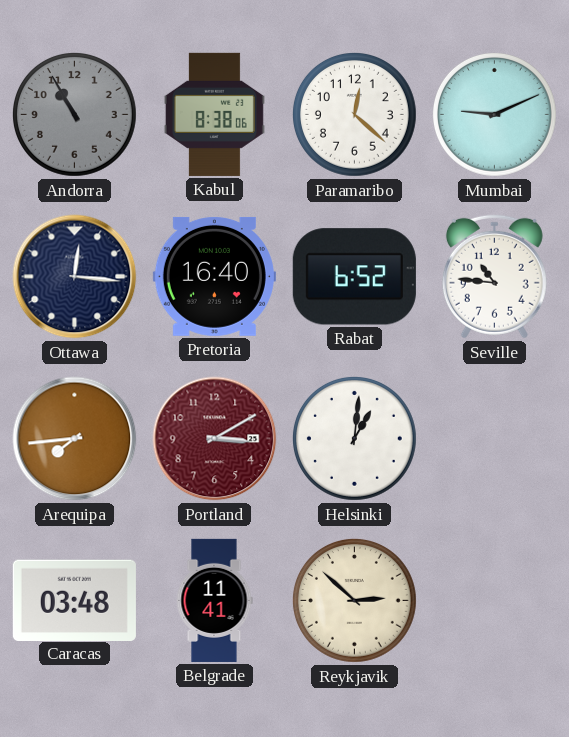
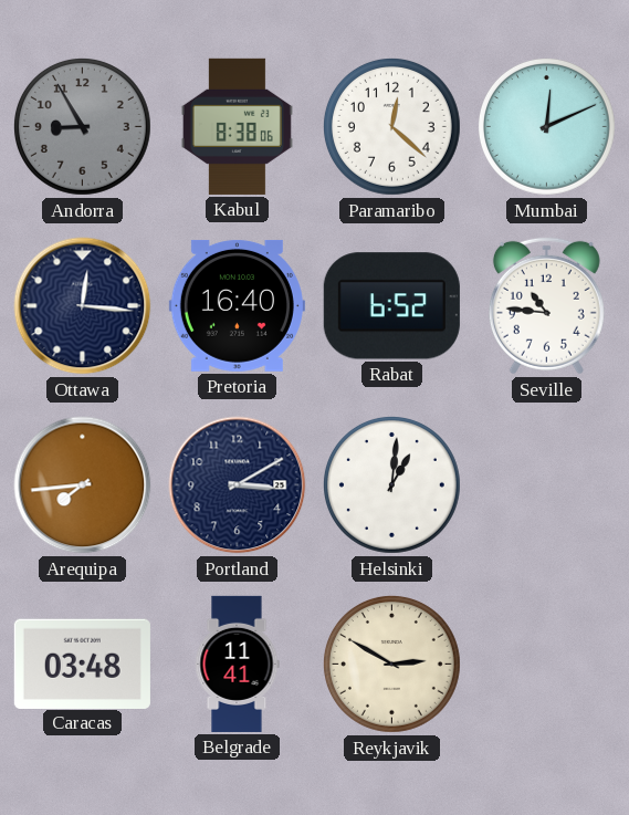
Andorra: 10:55 -> 8:55 (82, 126)
Mumbai: 9:11 -> 12:11 (546, 126)
Portland dial: burgundy -> navy (238, 485)
Reykjavik: 2:52 -> 2:50 (391, 664)
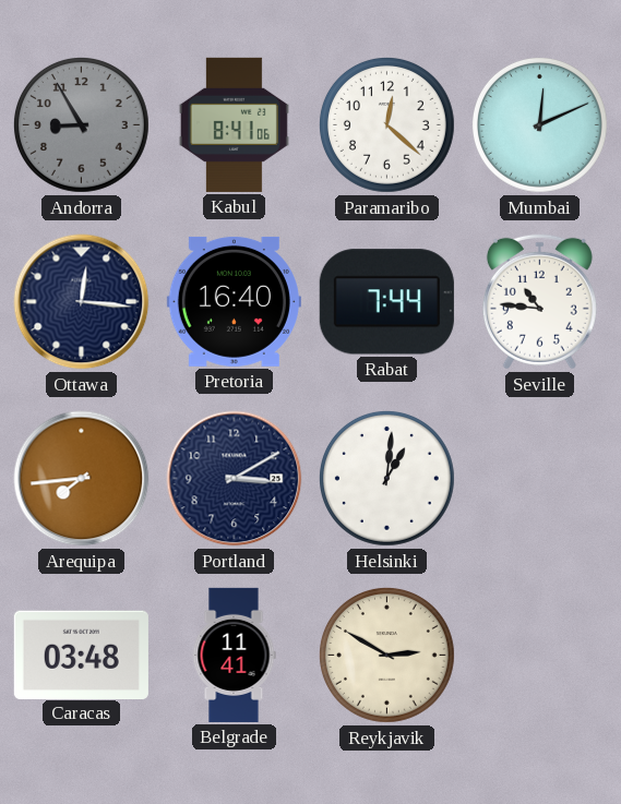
Kabul: 8:38 -> 8:41 (234, 124)
Rabat: 6:52 -> 7:44 (386, 302)
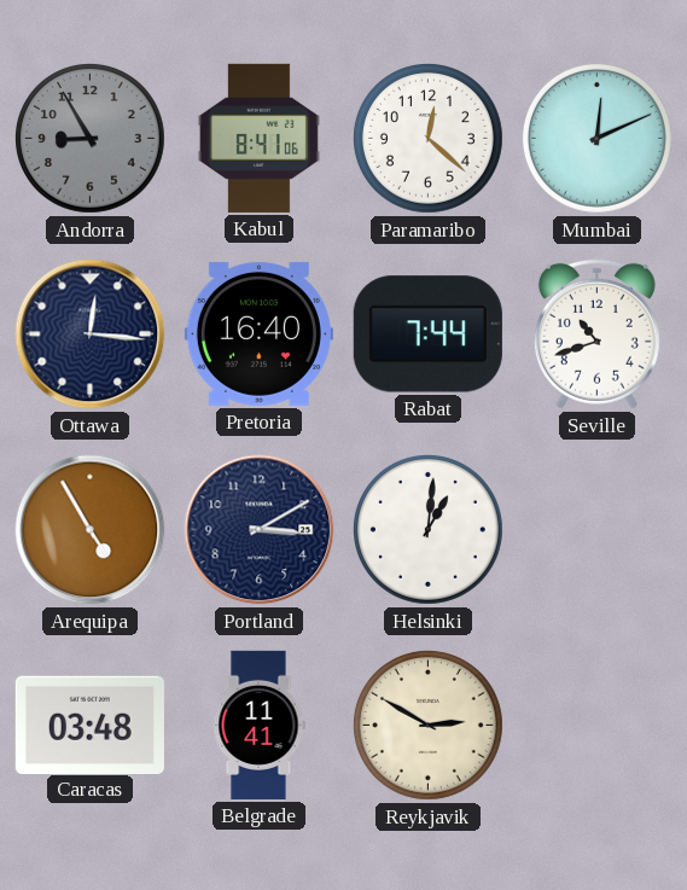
Seville: 10:46 -> 10:42 (596, 333)
Arequipa: 7:44 -> 4:55 (91, 530)
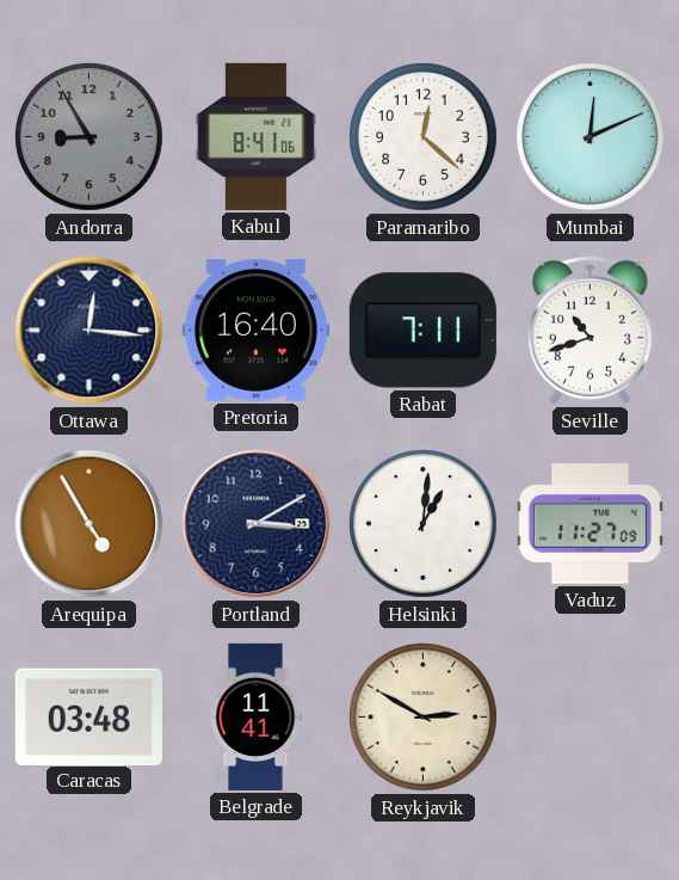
Rabat: 7:44 -> 7:11 (422, 331)
Vaduz: none -> 11:27 (590, 524)
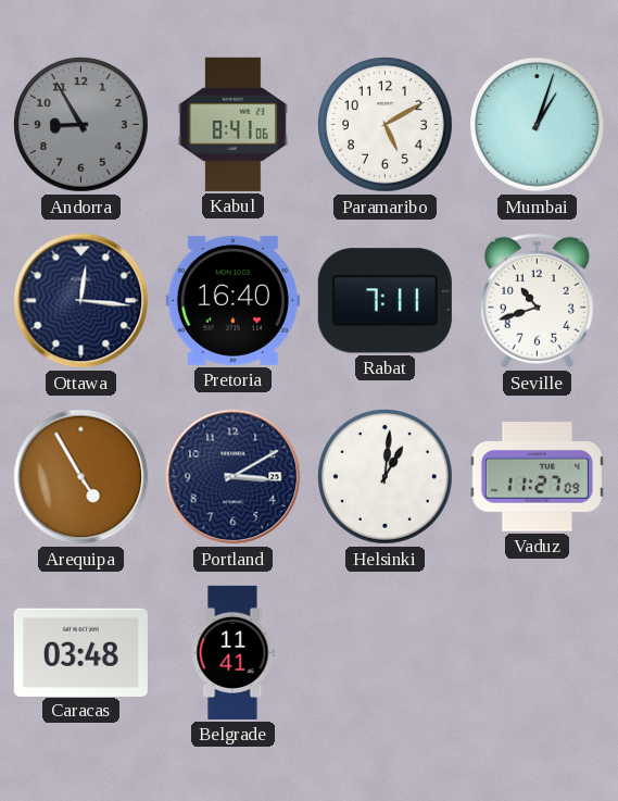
Paramaribo: 12:22 -> 5:10 (384, 124)
Mumbai: 12:11 -> 1:03 (537, 124)
Reykjavik: 2:50 -> none (422, 716)
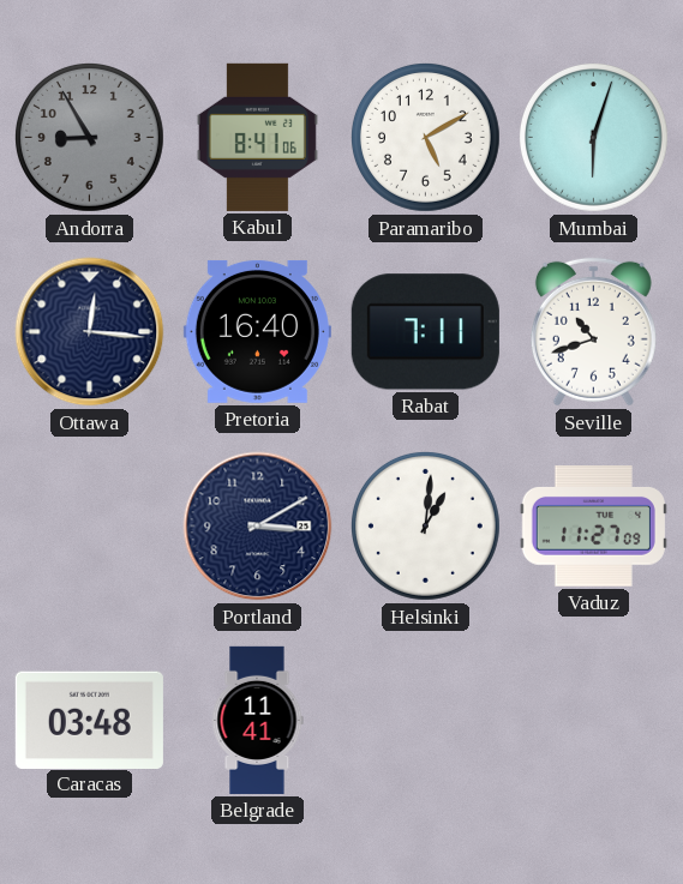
Mumbai: 1:03 -> 6:03 (593, 137)
Arequipa: 4:55 -> none (81, 477)
